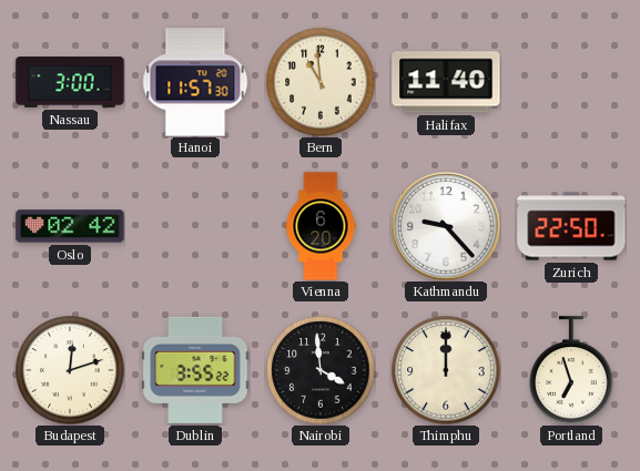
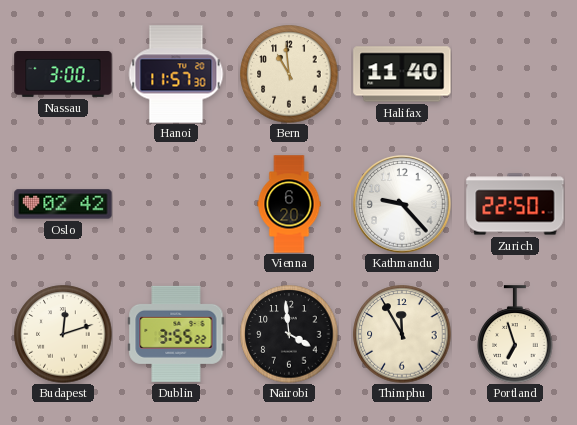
Thimphu: 12:00 -> 11:55 (402, 334)
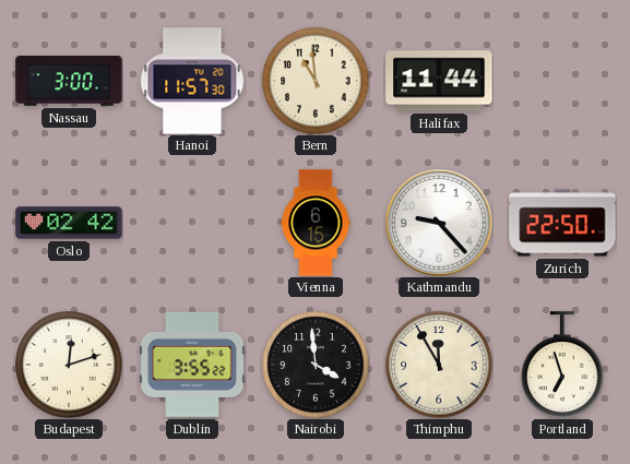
Halifax: 11:40 -> 11:44 (439, 81)
Vienna: 6:20 -> 6:15 (316, 223)
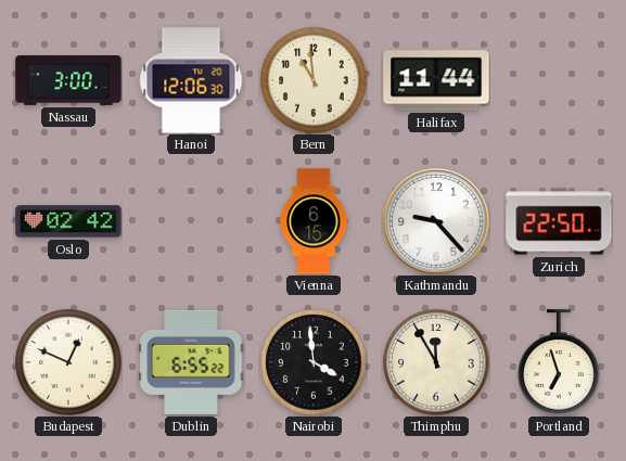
Hanoi: 11:57 -> 12:06 (191, 80)
Budapest: 12:12 -> 12:49 (68, 362)
Dublin: 3:55 -> 6:55 (191, 362)
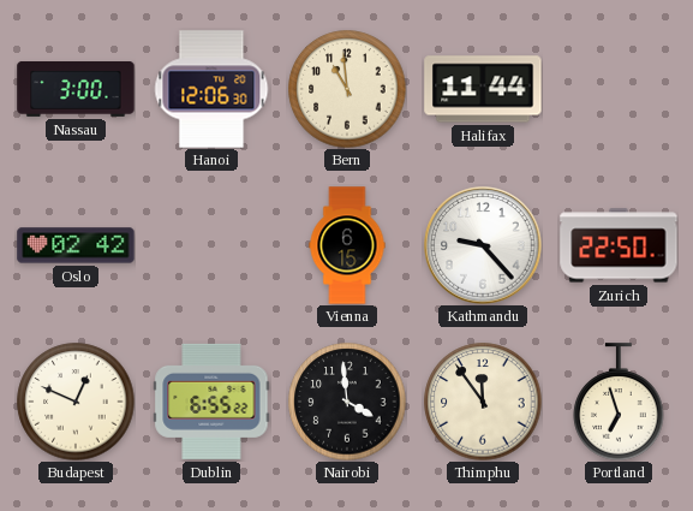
Thimphu: 11:55 -> 11:54 (483, 402)
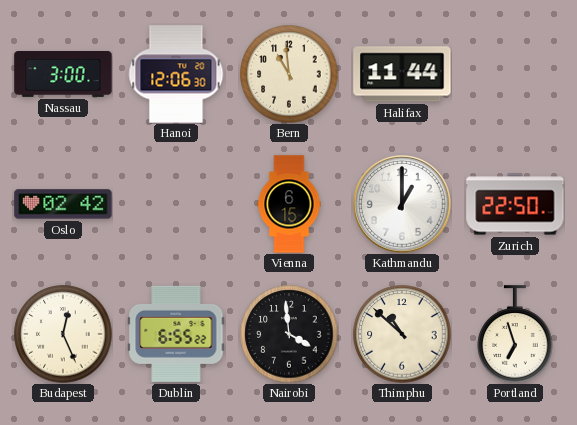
Kathmandu: 9:23 -> 1:00 (402, 204)
Budapest: 12:49 -> 12:26 (63, 334)
Thimphu: 11:54 -> 10:52 (402, 334)
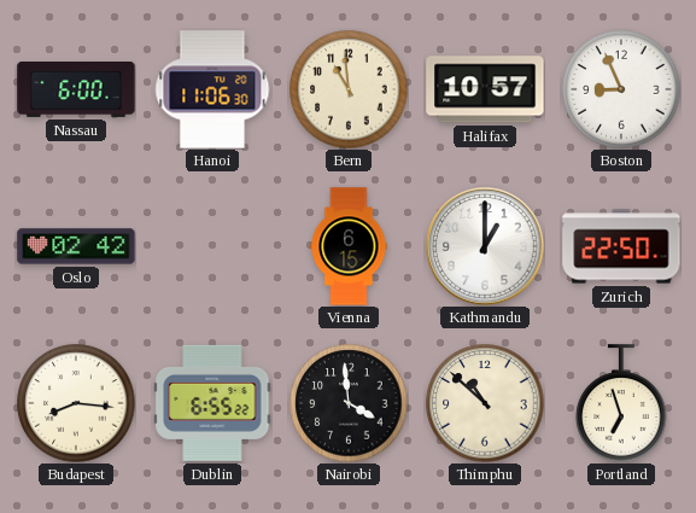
Nassau: 3:00 -> 6:00 (76, 91)
Hanoi: 12:06 -> 11:06 (212, 89)
Halifax: 11:44 -> 10:57 (485, 89)
Boston: none -> 8:56 (621, 89)
Budapest: 12:26 -> 8:16 (76, 403)
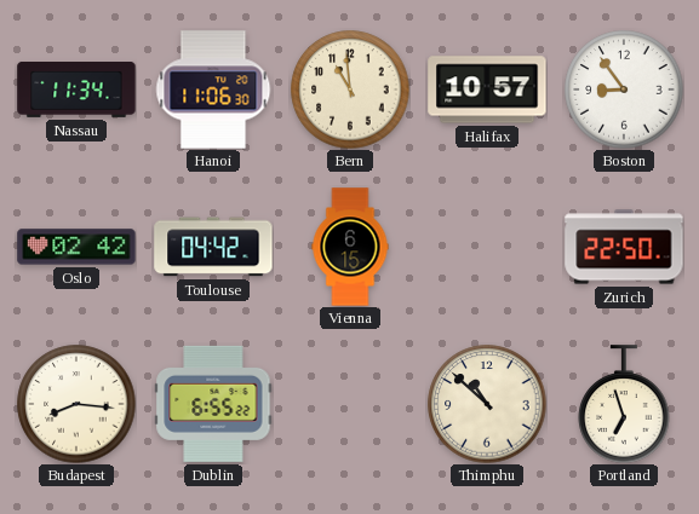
Nassau: 6:00 -> 11:34 (76, 91)
Boston: 8:56 -> 8:54 (624, 89)
Toulouse: none -> 04:42 (213, 247)
Kathmandu: 1:00 -> none (485, 246)
Nairobi: 3:59 -> none (349, 403)
